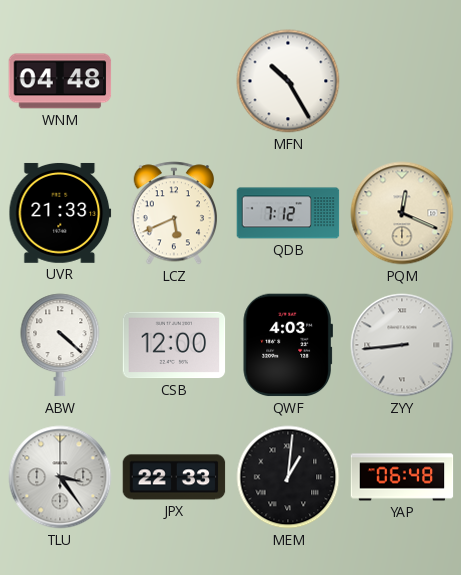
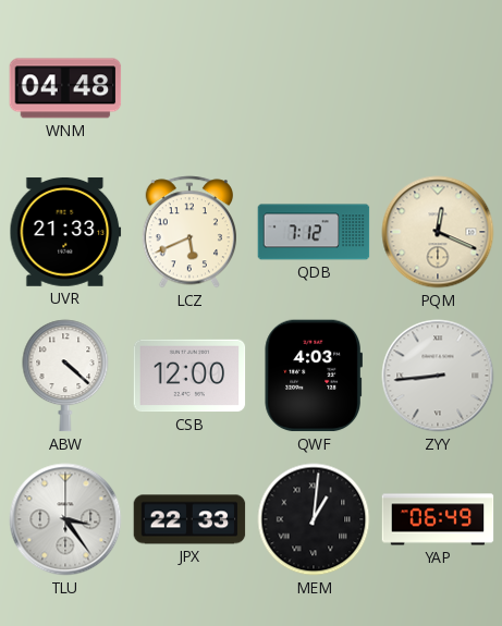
MFN: 10:25 -> none (288, 81)
YAP: 06:48 -> 06:49 (438, 519)
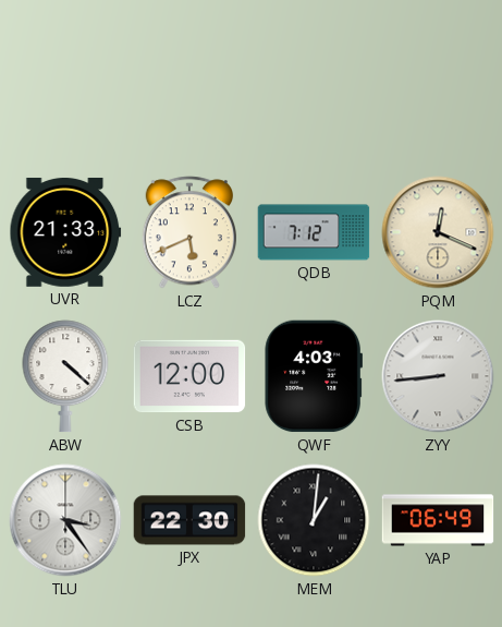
WNM: 04:48 -> none (65, 88)
JPX: 22:33 -> 22:30 (189, 520)
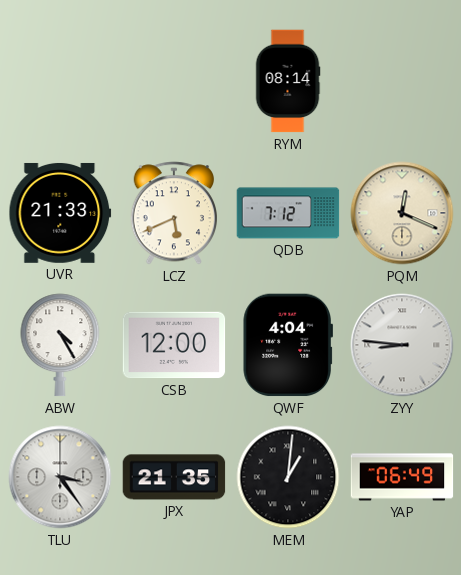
RYM: none -> 08:14 (288, 81)
ABW: 4:22 -> 4:25 (60, 345)
QWF: 4:03 -> 4:04 (287, 345)
ZYY: 8:44 -> 8:46 (402, 345)
JPX: 22:30 -> 21:35 (174, 477)
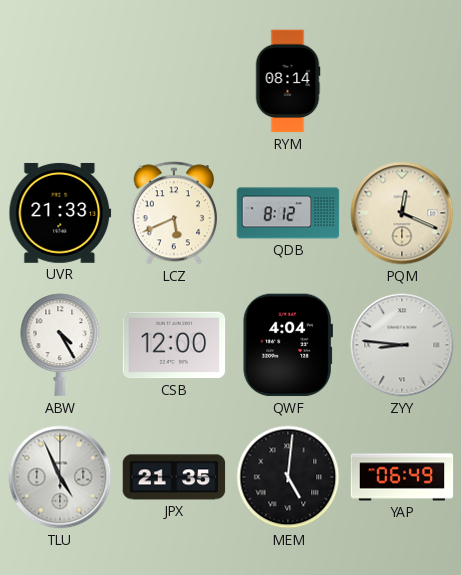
QDB: 7:12 -> 8:12 (288, 213)
TLU: 3:24 -> 4:56 (60, 477)
MEM: 1:01 -> 5:01 (288, 477)
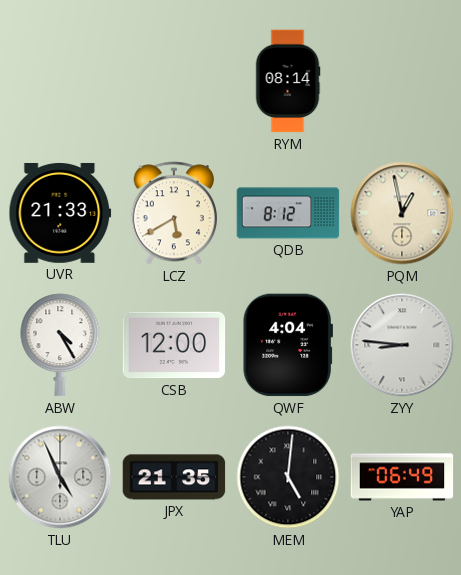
LCZ: 5:41 -> 5:40 (173, 213)
PQM: 12:19 -> 12:58 (402, 213)
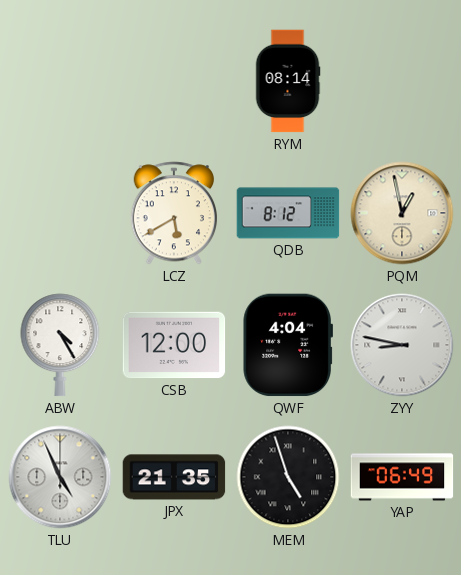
UVR: 21:33 -> none (60, 213)
ZYY: 8:46 -> 8:47 (402, 345)
MEM: 5:01 -> 4:57 (288, 477)
